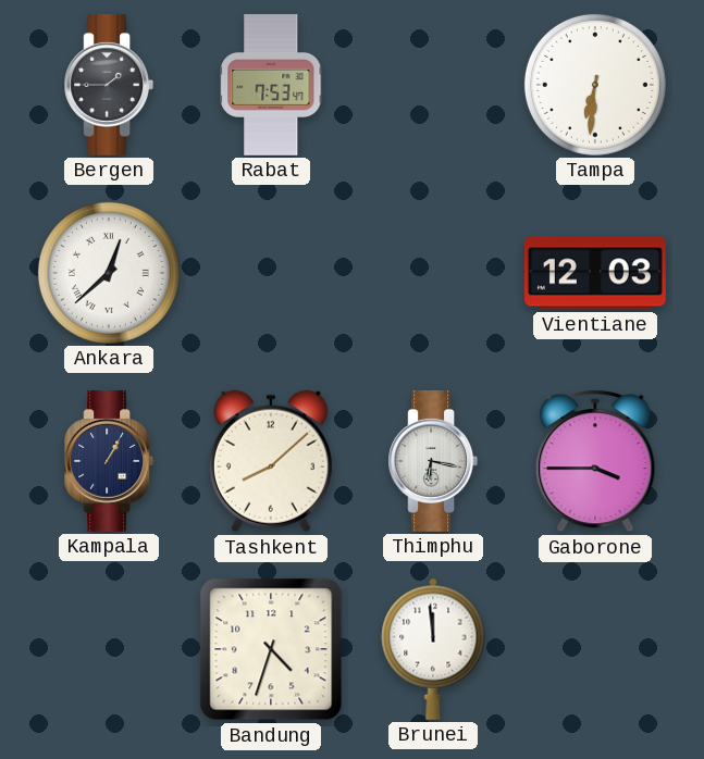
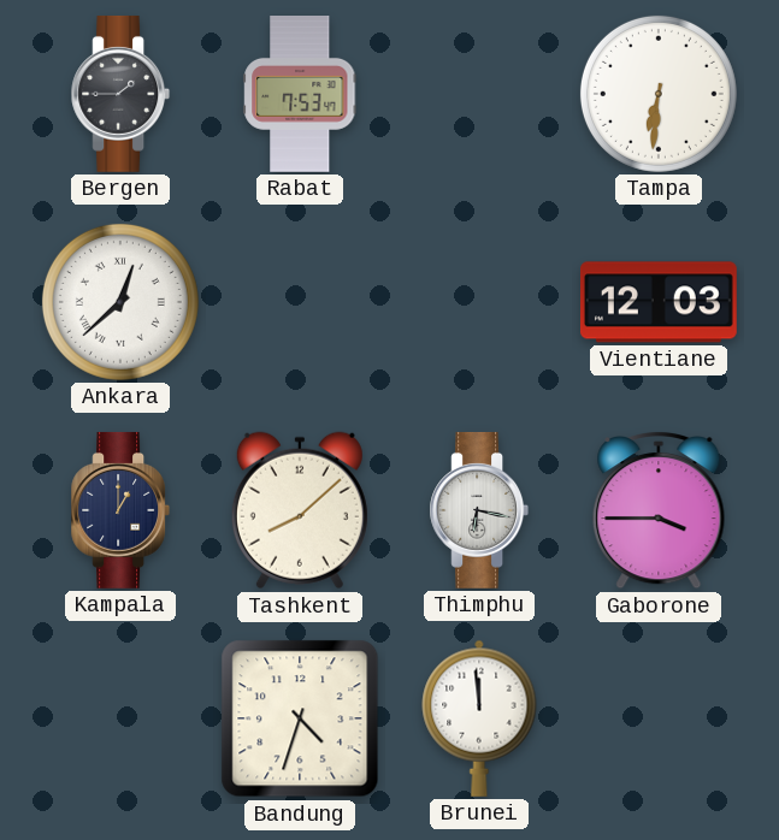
Kampala: 1:05 -> 1:00 (120, 510)
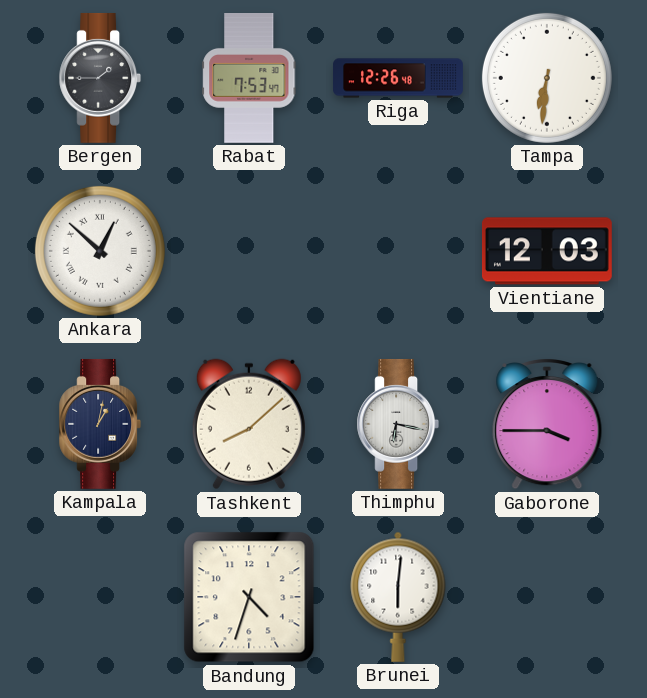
Riga: none -> 12:26 (398, 78)
Ankara: 12:38 -> 12:52 (100, 251)
Kampala: 1:00 -> 1:02 (100, 424)
Brunei: 11:59 -> 6:01 (398, 597)
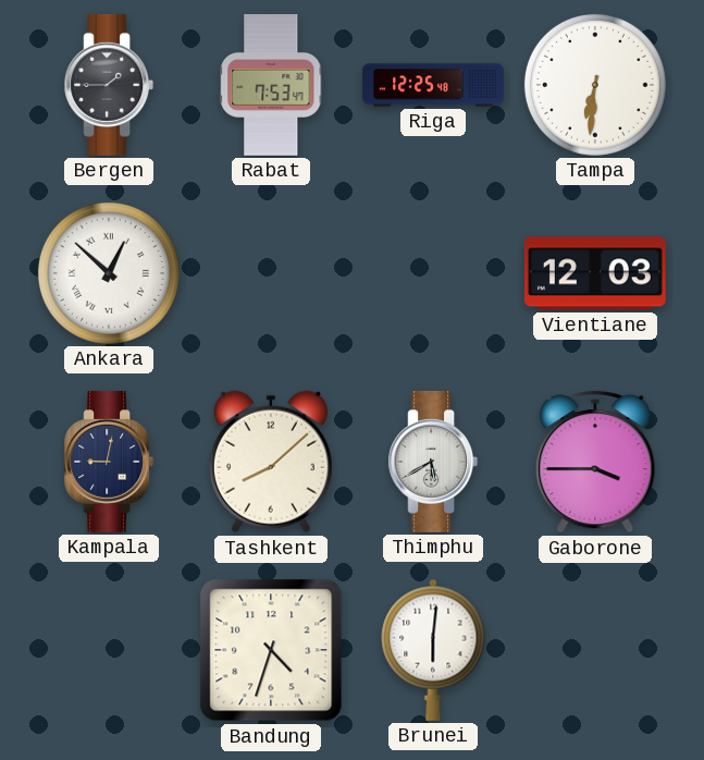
Riga: 12:26 -> 12:25 (433, 85)
Kampala: 1:02 -> 9:02 (109, 462)
Thimphu: 6:17 -> 5:40 (433, 462)
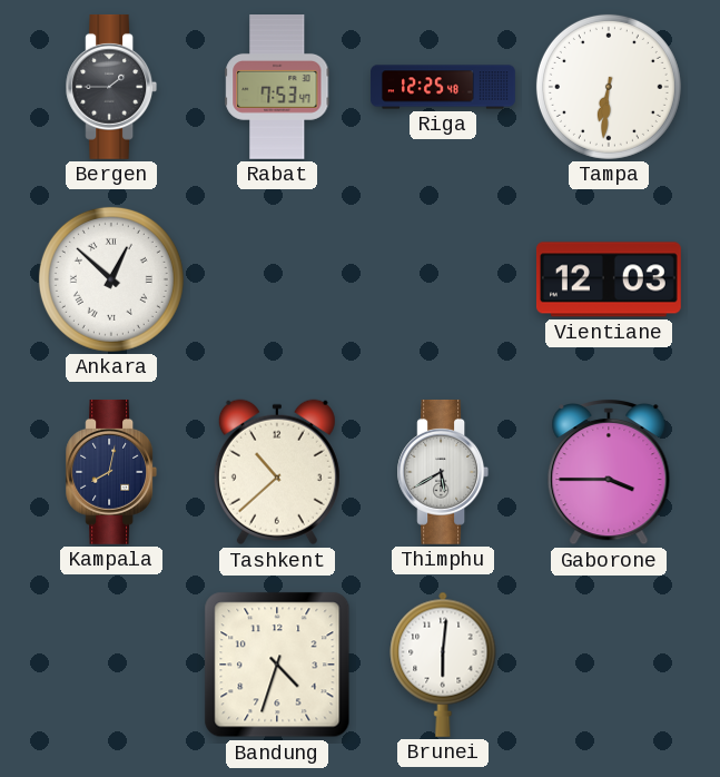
Kampala: 9:02 -> 8:02 (111, 472)
Tashkent: 8:08 -> 10:38 (277, 472)
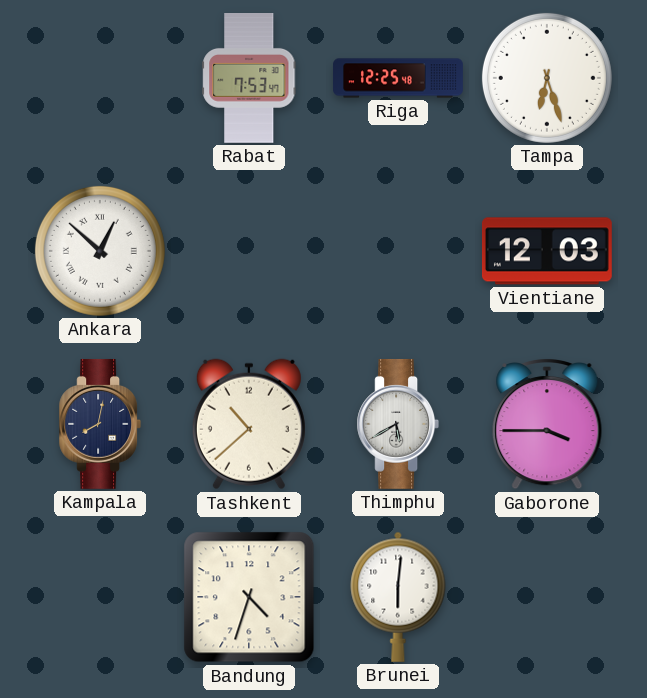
Bergen: 1:45 -> none (111, 87)
Tampa: 6:31 -> 6:27 (547, 78)
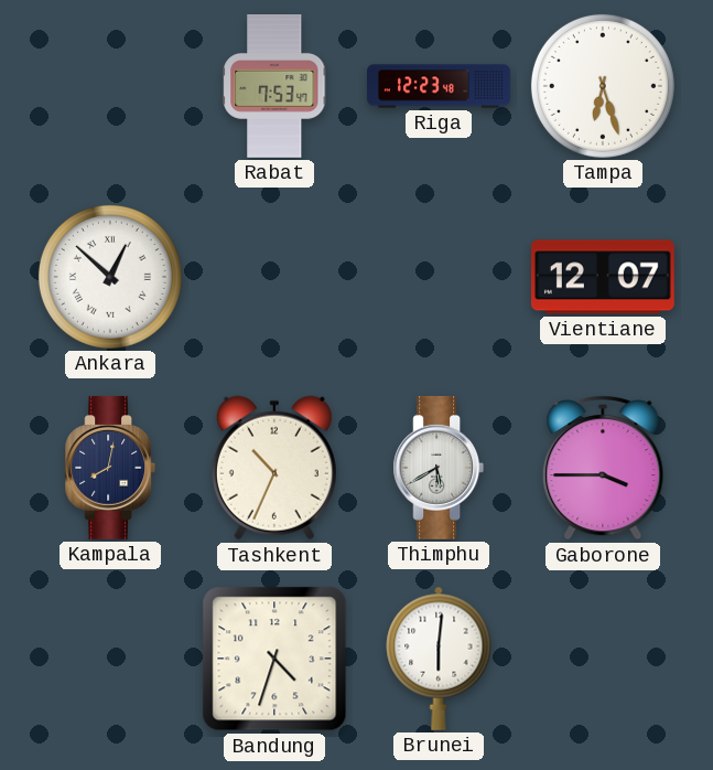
Riga: 12:25 -> 12:23 (439, 86)
Vientiane: 12:03 -> 12:07 (603, 277)
Tashkent: 10:38 -> 10:34 (274, 468)
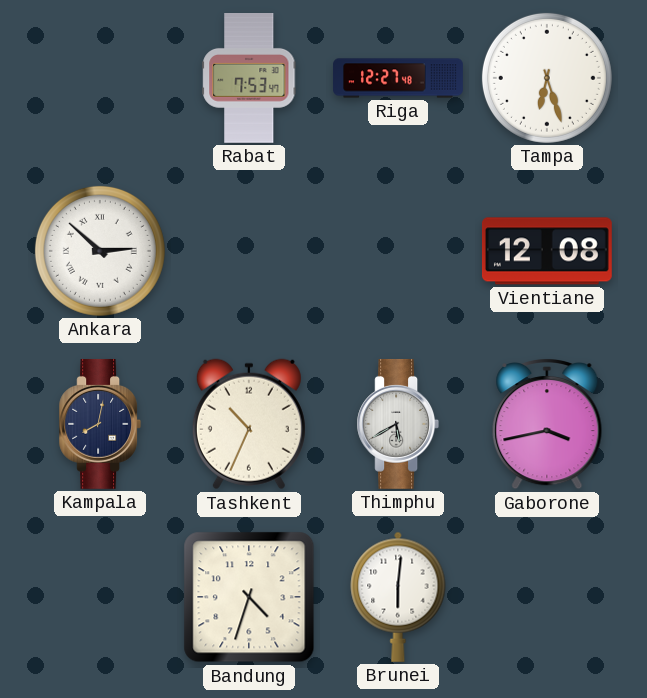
Riga: 12:23 -> 12:27 (398, 78)
Ankara: 12:52 -> 2:52 (100, 251)
Vientiane: 12:07 -> 12:08 (547, 251)
Gaborone: 3:45 -> 3:43 (547, 425)
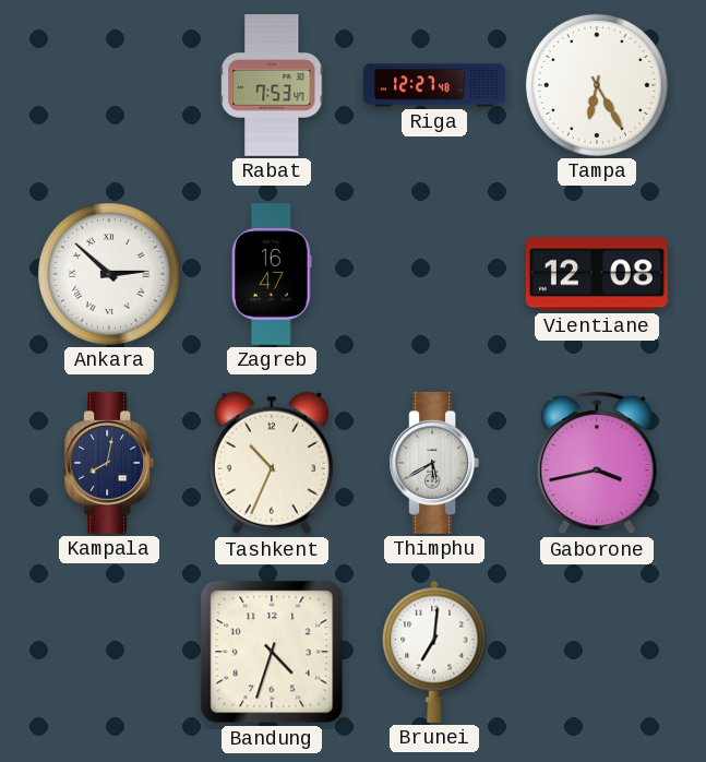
Tampa: 6:27 -> 6:25 (597, 85)
Zagreb: none -> 16:47 (273, 275)
Brunei: 6:01 -> 7:01 (434, 652)
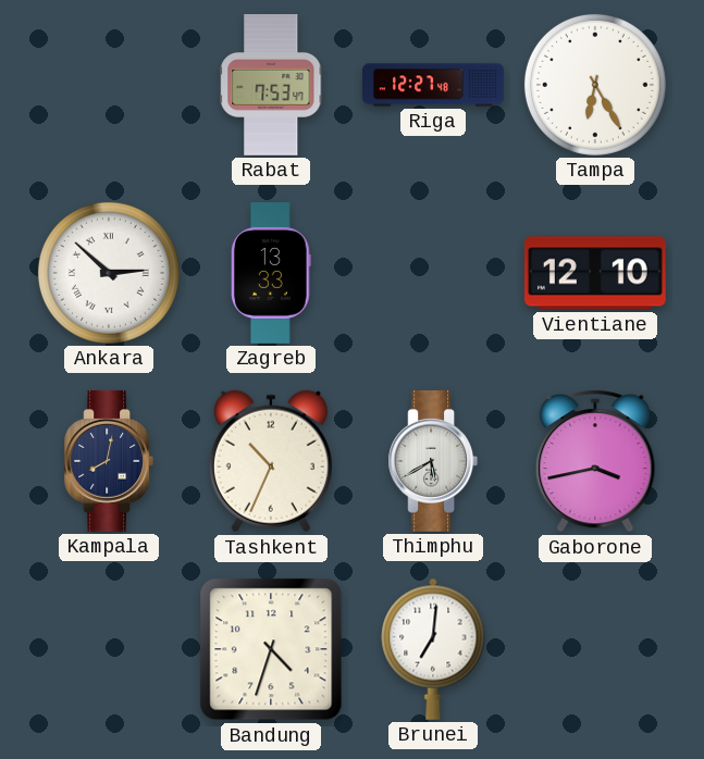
Zagreb: 16:47 -> 13:33 (272, 274)
Vientiane: 12:08 -> 12:10 (595, 273)
